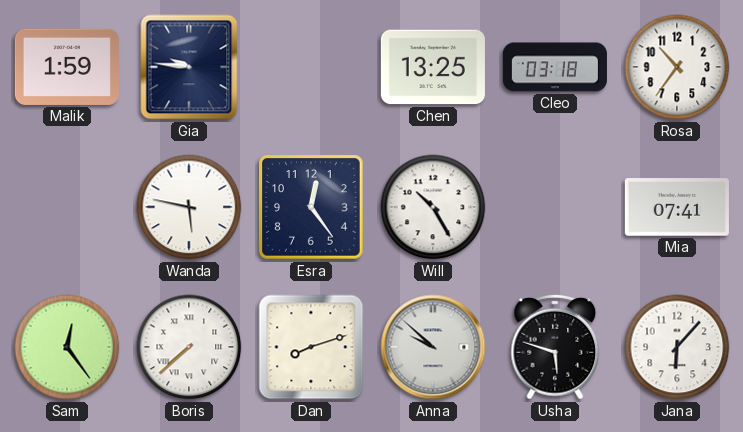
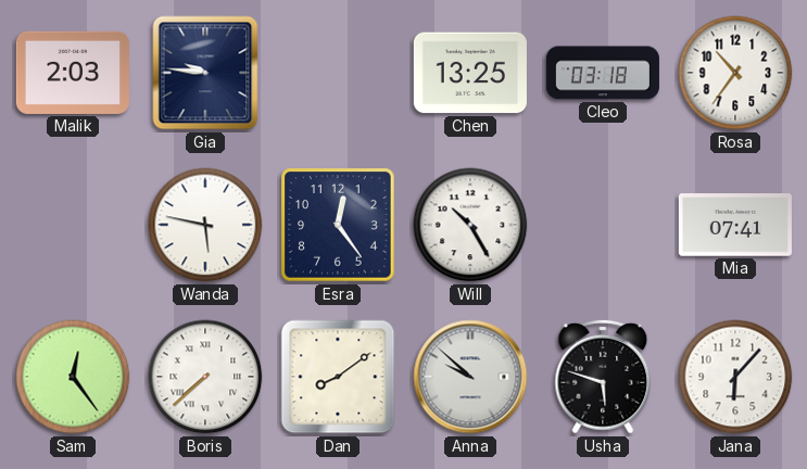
Malik: 1:59 -> 2:03 (73, 73)
Dan: 8:12 -> 8:09 (338, 377)
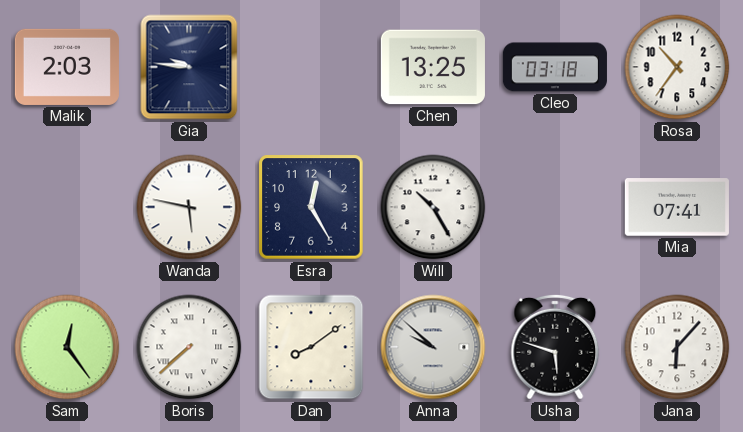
Esra: 12:24 -> 12:25 (311, 207)
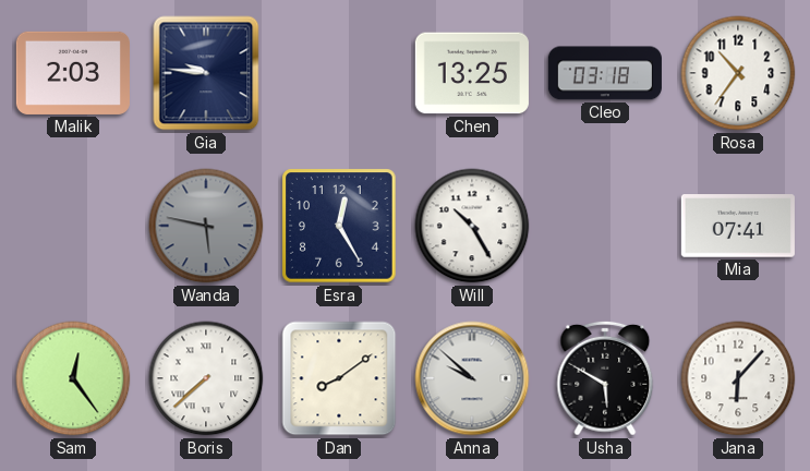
Wanda dial: white -> grey (206, 226)
Usha: 5:48 -> 5:50 (605, 378)
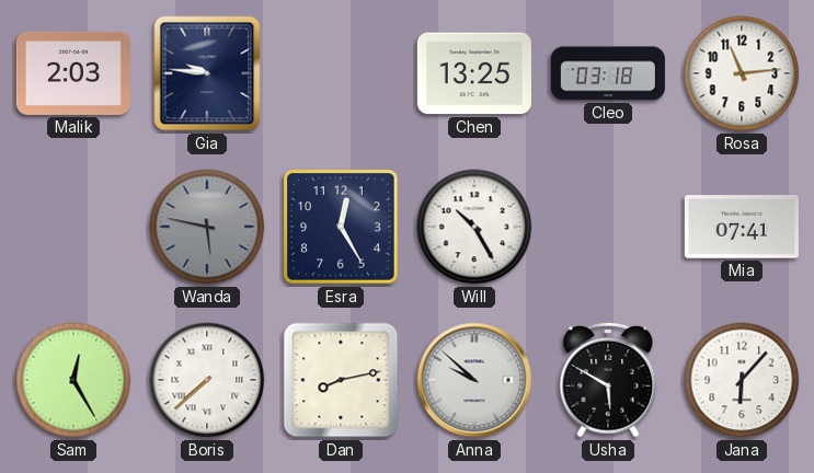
Rosa: 10:36 -> 11:14 (742, 73)
Sam: 12:24 -> 12:25 (73, 380)
Dan: 8:09 -> 8:13 (341, 380)
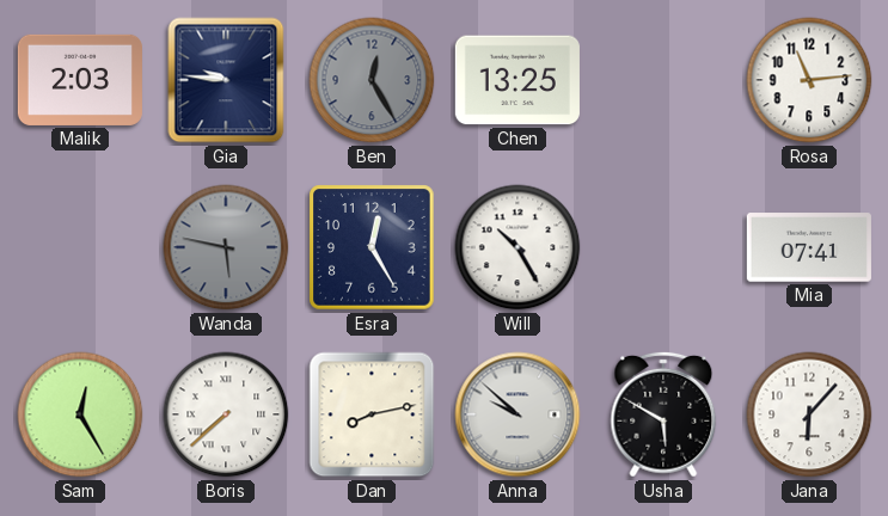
Ben: none -> 12:25 (372, 80)
Cleo: 03:18 -> none (608, 73)
